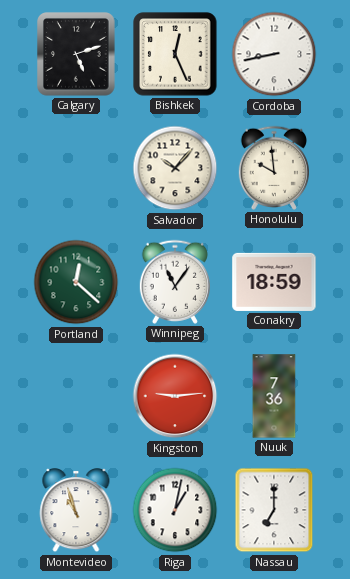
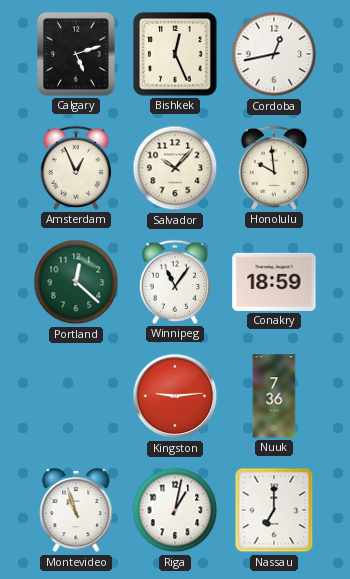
Cordoba: 8:43 -> 12:43 (274, 54)
Amsterdam: none -> 12:56 (76, 168)
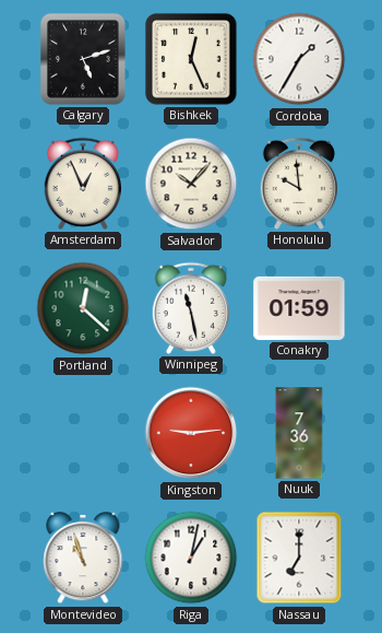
Cordoba: 12:43 -> 1:35 (299, 59)
Winnipeg: 11:06 -> 11:28 (191, 308)
Conakry: 18:59 -> 01:59 (299, 308)
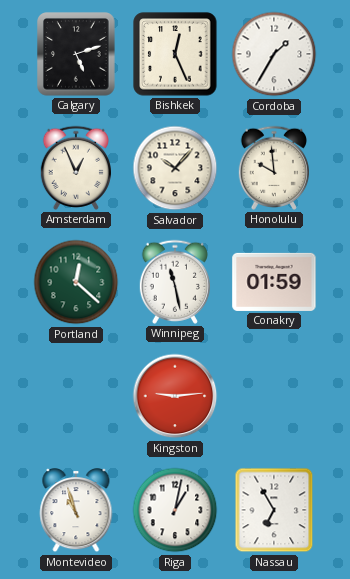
Nuuk: 7:36 -> none (299, 433)
Nassau: 7:00 -> 6:55 (274, 510)
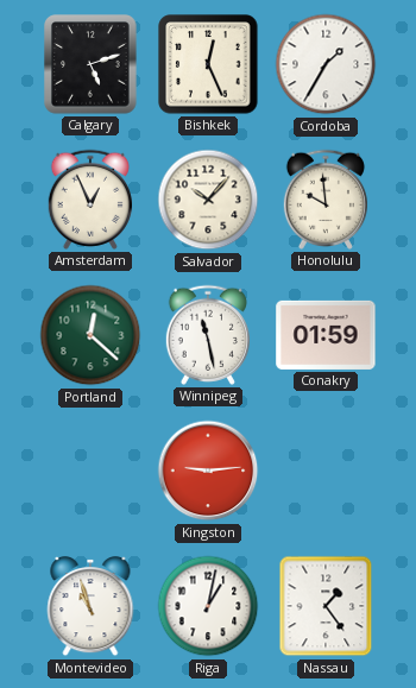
Nassau: 6:55 -> 1:24 (326, 606)
